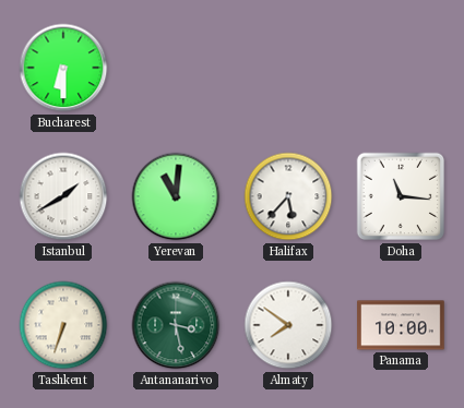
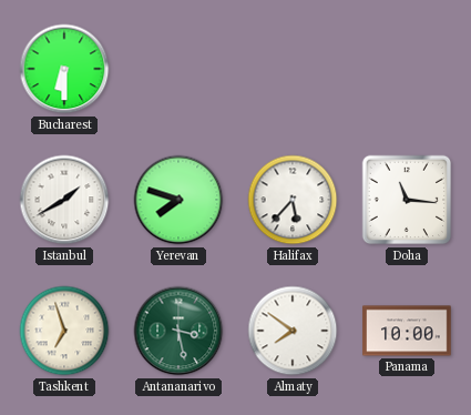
Yerevan: 11:01 -> 7:48 (178, 200)
Tashkent: 6:33 -> 6:57 (64, 331)
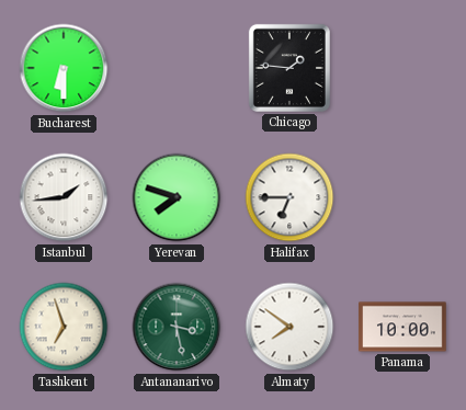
Chicago: none -> 1:46 (289, 68)
Istanbul: 1:40 -> 1:44 (64, 197)
Halifax: 5:37 -> 6:45 (289, 197)
Doha: 11:16 -> none (407, 200)
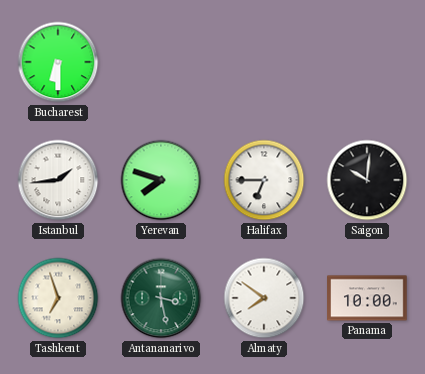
Chicago: 1:46 -> none (289, 68)
Saigon: none -> 10:01 (367, 180)
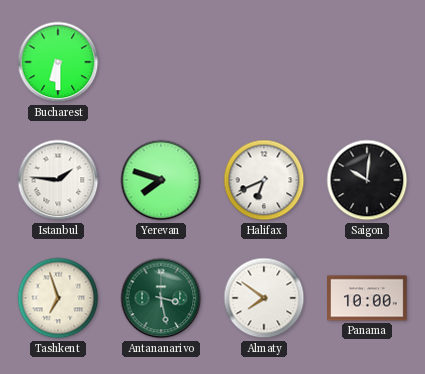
Istanbul: 1:44 -> 1:46 (58, 180)
Halifax: 6:45 -> 6:41 (264, 180)
